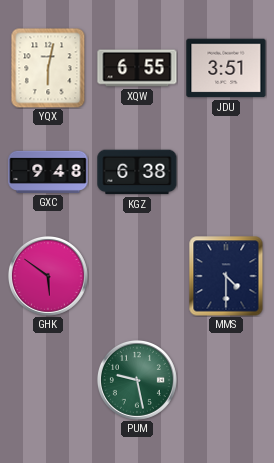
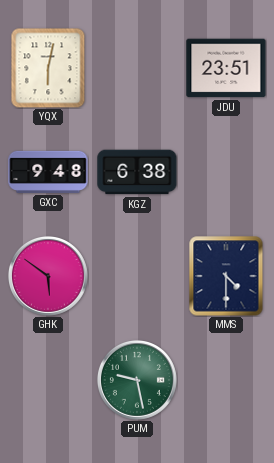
XQW: 6:55 -> none (137, 68)
JDU: 3:51 -> 23:51 (226, 68)
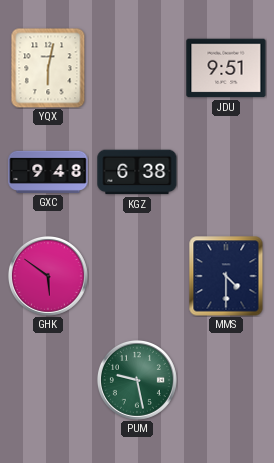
JDU: 23:51 -> 9:51 (226, 68)
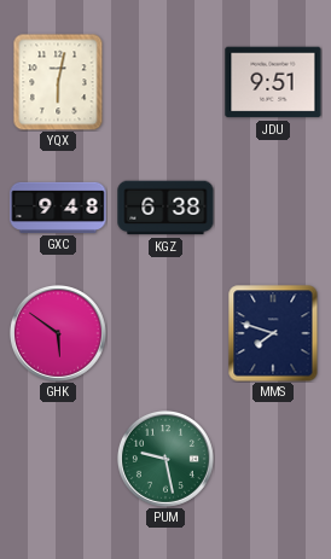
MMS: 4:30 -> 7:48 (273, 333)
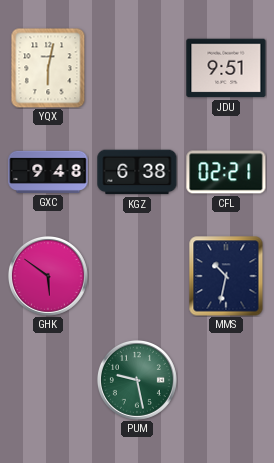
CFL: none -> 02:21 (226, 172)
MMS: 7:48 -> 10:32 (226, 276)
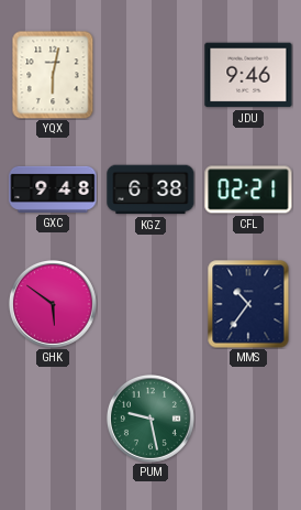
JDU: 9:51 -> 9:46 (248, 75)
MMS: 10:32 -> 10:36 (248, 304)
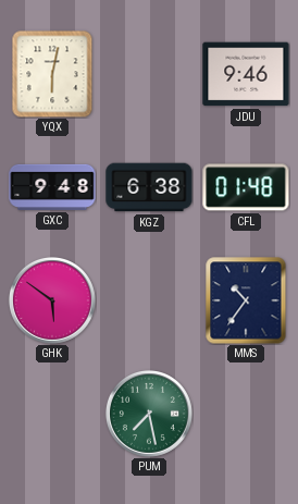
CFL: 02:21 -> 01:48 (246, 187)
PUM: 9:28 -> 7:28 (149, 414)
